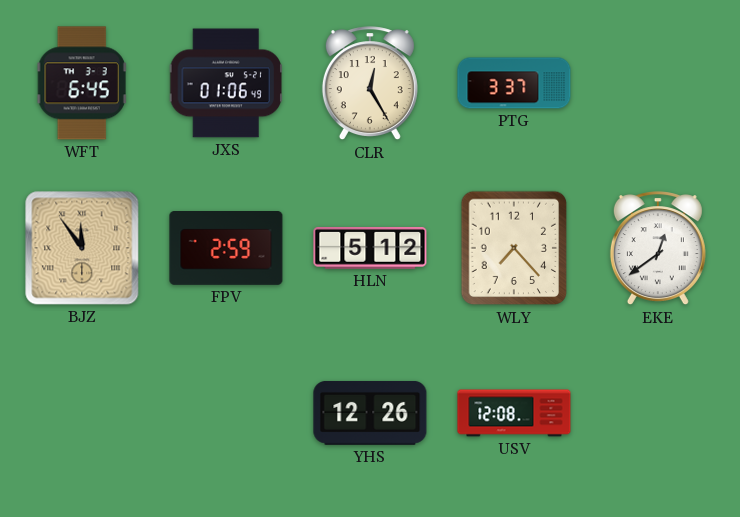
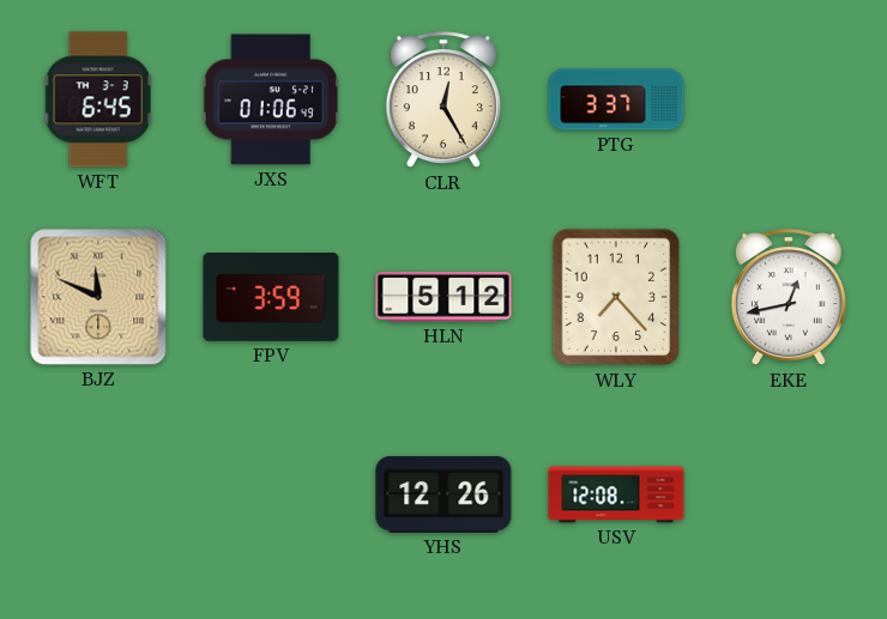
BJZ: 11:54 -> 11:49 (98, 297)
FPV: 2:59 -> 3:59 (271, 298)
EKE: 12:39 -> 12:43 (789, 298)
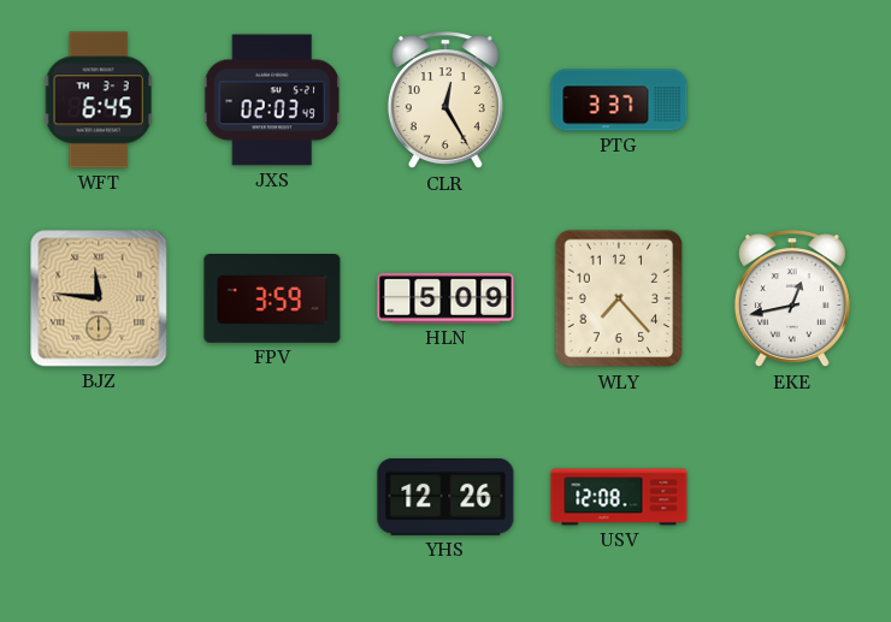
JXS: 01:06 -> 02:03 (272, 100)
BJZ: 11:49 -> 11:46 (99, 298)
HLN: 5:12 -> 5:09 (445, 298)
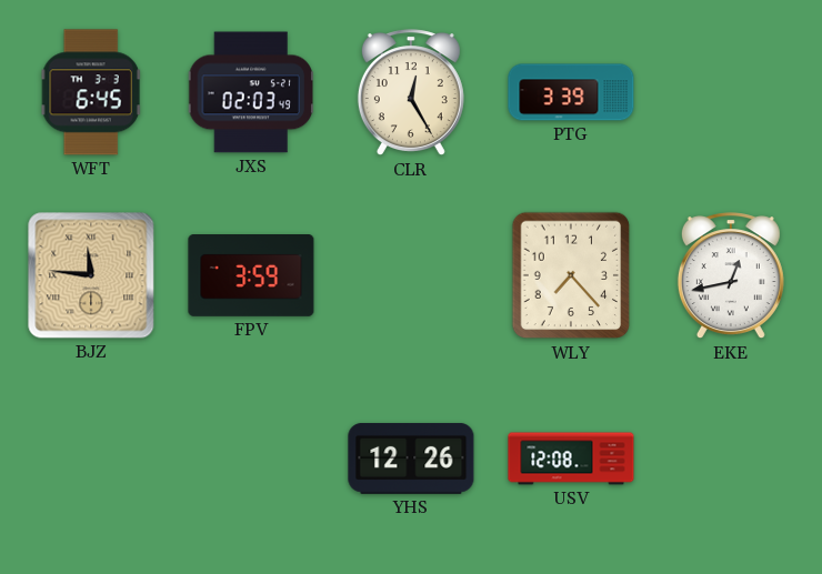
PTG: 3:37 -> 3:39 (571, 92)
HLN: 5:09 -> none (445, 298)
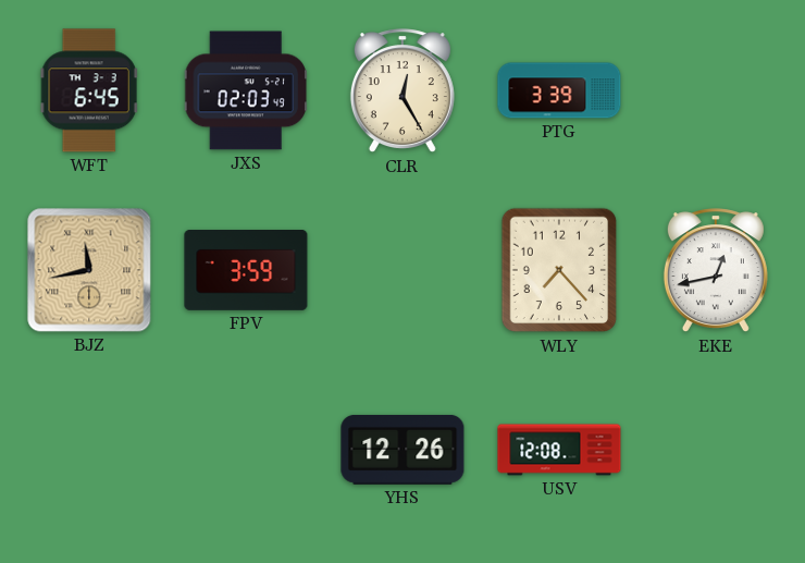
BJZ: 11:46 -> 11:43 (89, 270)
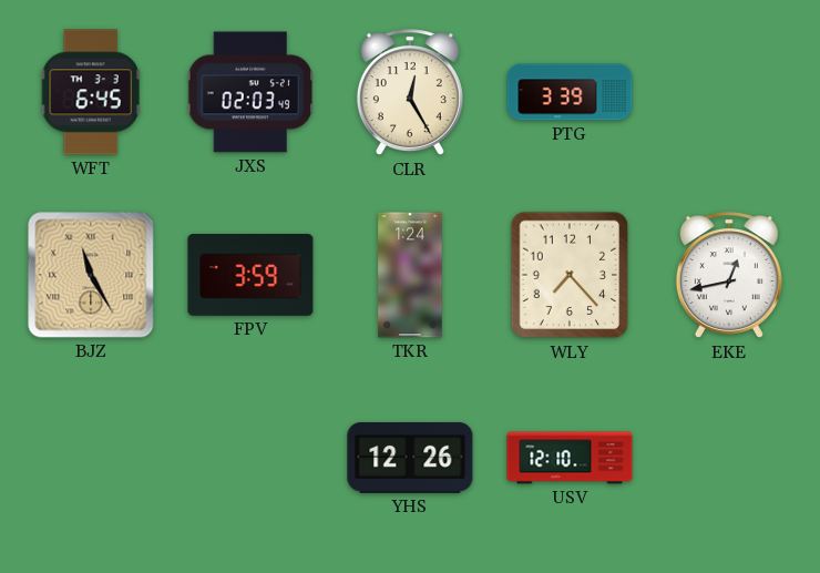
BJZ: 11:43 -> 11:25 (91, 275)
TKR: none -> 1:24 (410, 275)
USV: 12:08 -> 12:10 (570, 458)
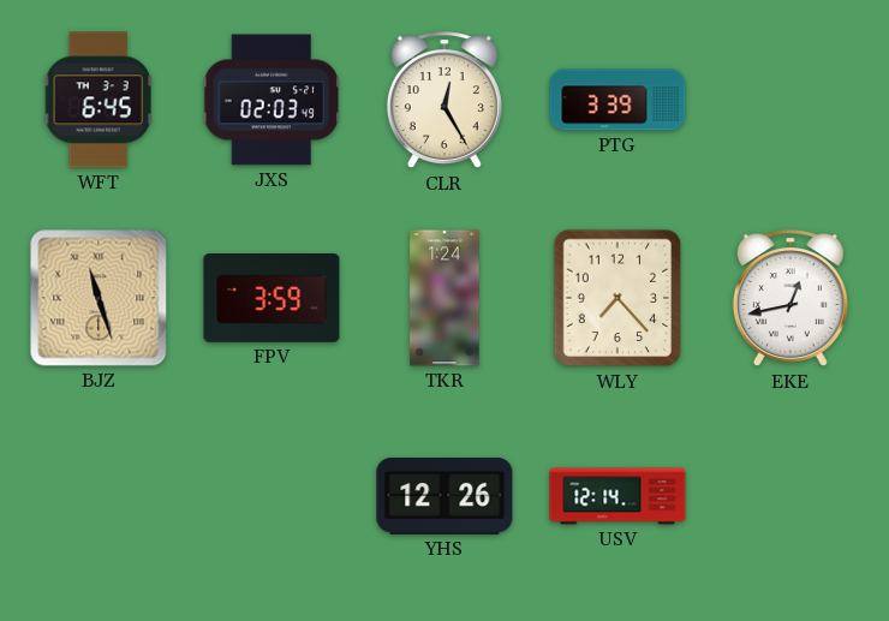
BJZ: 11:25 -> 11:27 (99, 298)
USV: 12:10 -> 12:14 (617, 496)
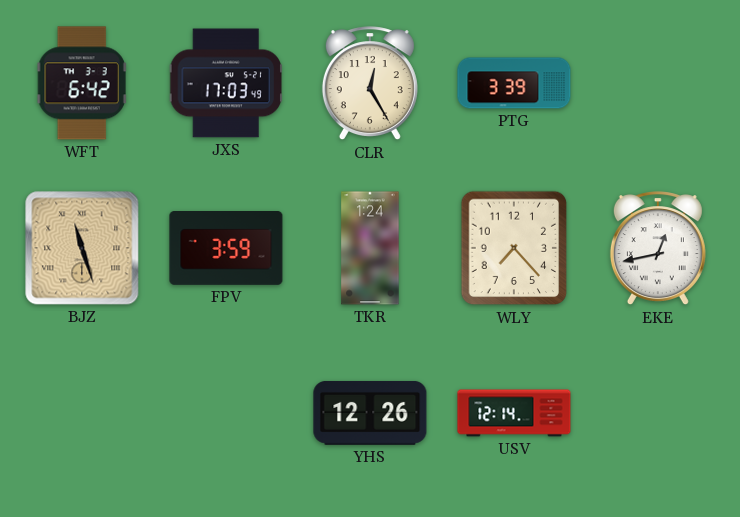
WFT: 6:45 -> 6:42 (82, 83)
JXS: 02:03 -> 17:03 (226, 83)
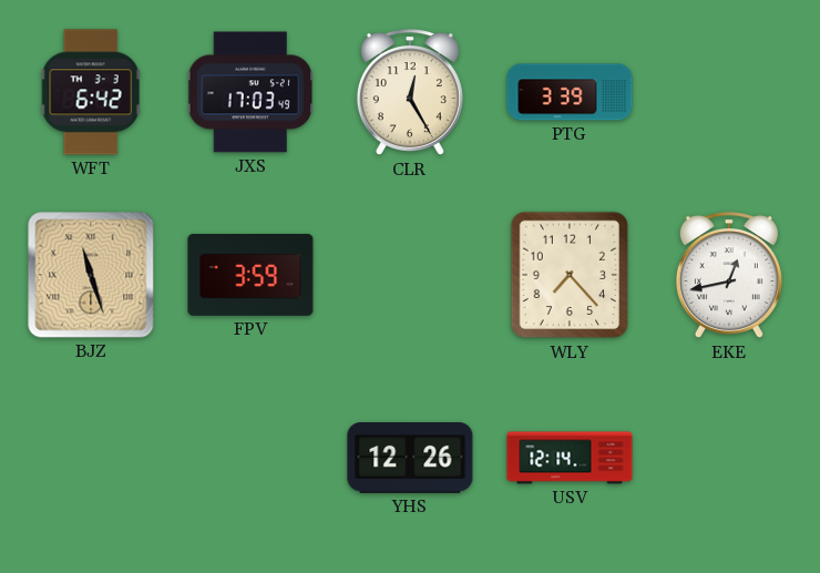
TKR: 1:24 -> none (370, 248)
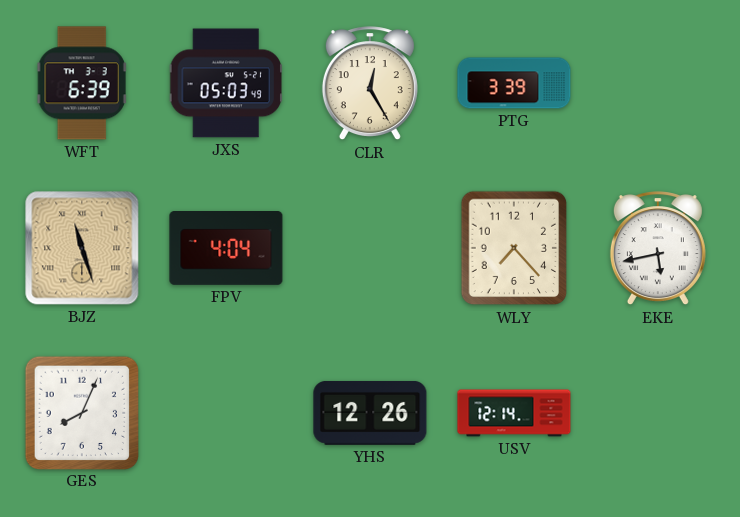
WFT: 6:42 -> 6:39 (82, 83)
JXS: 17:03 -> 05:03 (226, 83)
FPV: 3:59 -> 4:04 (226, 249)
EKE: 12:43 -> 5:43 (658, 249)
GES: none -> 8:04 (81, 412)
